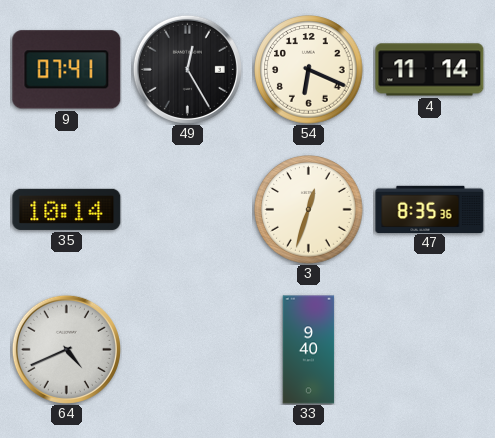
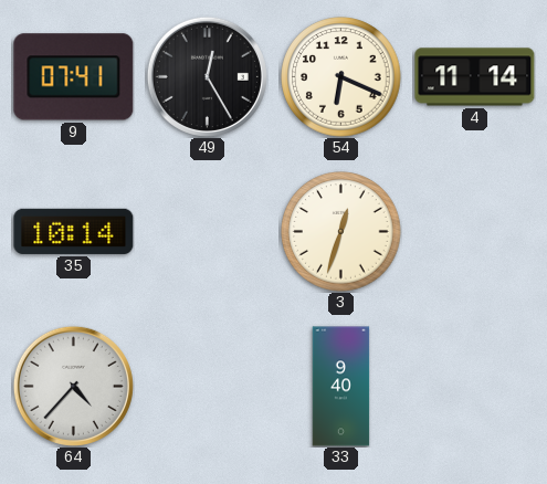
47: 8:35 -> none (430, 209)
64: 4:41 -> 4:37 (73, 386)
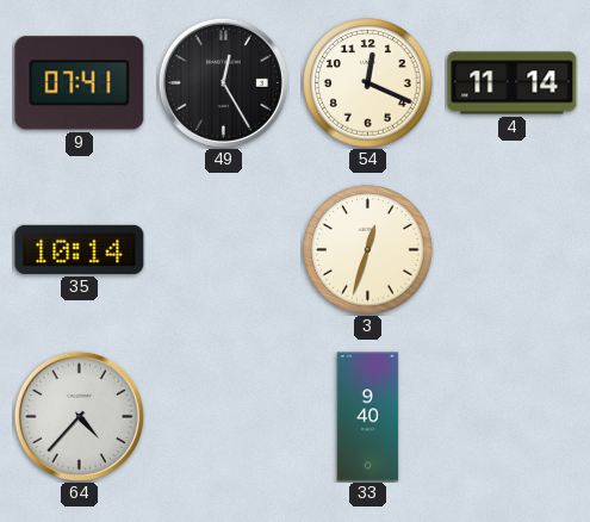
54: 6:19 -> 12:19 (368, 83)
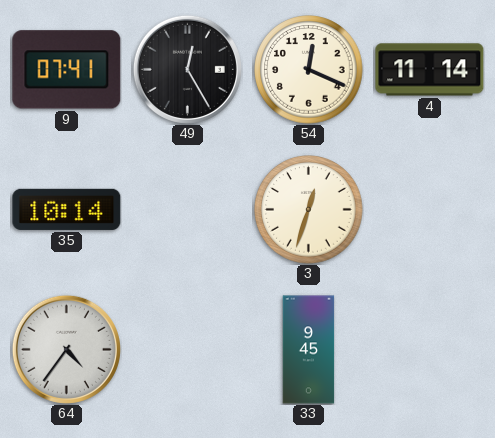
64: 4:37 -> 4:36 (66, 349)
33: 9:40 -> 9:45 (309, 350)
